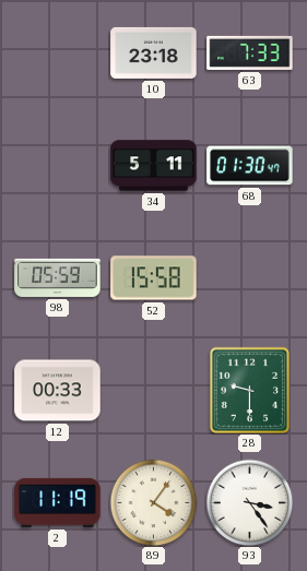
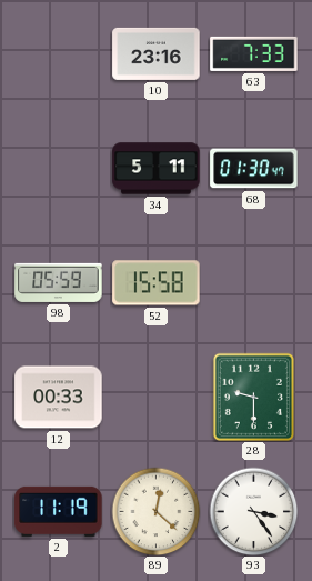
10: 23:18 -> 23:16 (157, 53)
89: 4:06 -> 12:22 (155, 511)
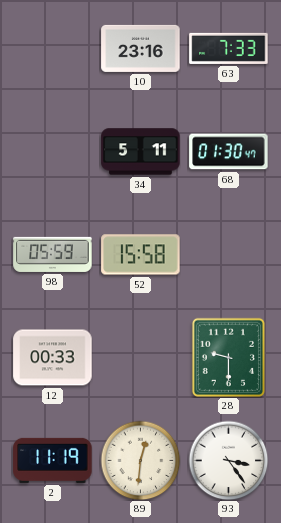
89: 12:22 -> 12:31 (140, 460)
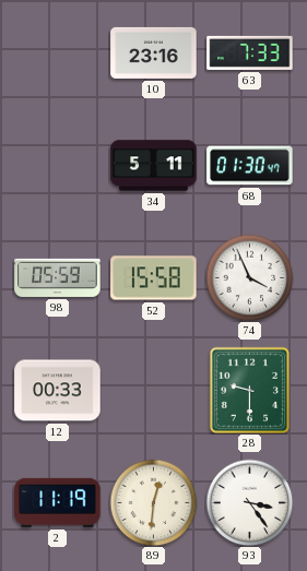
74: none -> 3:56 (249, 277)
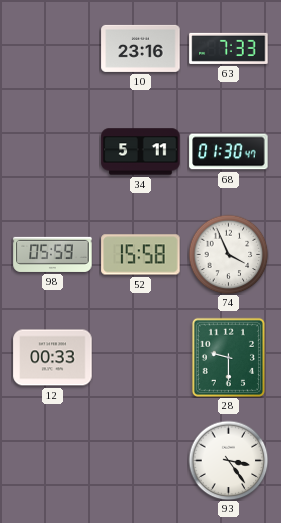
2: 11:19 -> none (58, 502)
89: 12:31 -> none (153, 502)
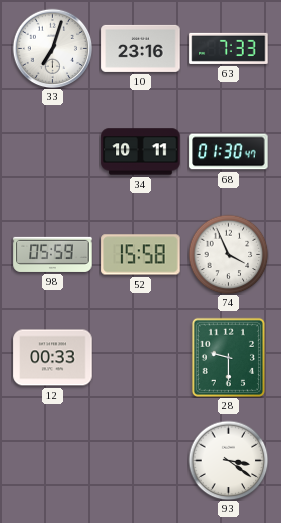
33: none -> 7:03 (52, 48)
34: 5:11 -> 10:11 (141, 152)
93: 3:24 -> 3:21 (228, 460)
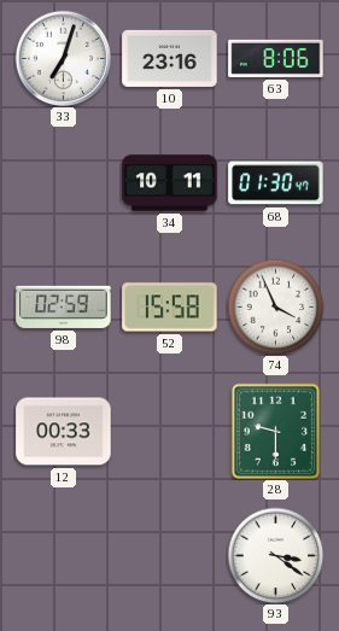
63: 7:33 -> 8:06 (276, 58)
98: 05:59 -> 02:59 (64, 306)
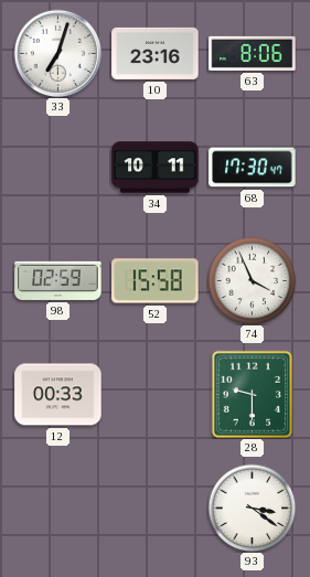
68: 01:30 -> 17:30 (253, 168)
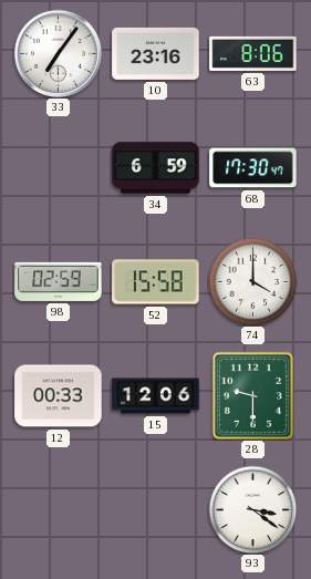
33: 7:03 -> 7:06 (58, 53)
34: 10:11 -> 6:59 (156, 168)
74: 3:56 -> 4:00 (252, 281)
15: none -> 12:06 (156, 396)
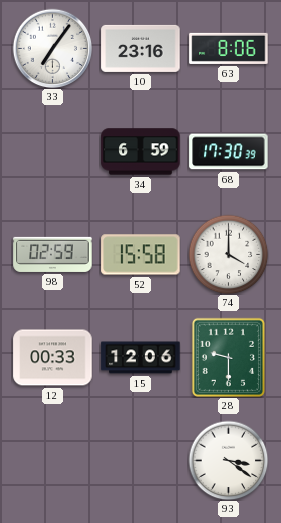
68: 17:30:47 -> 17:30:39 (229, 152)
